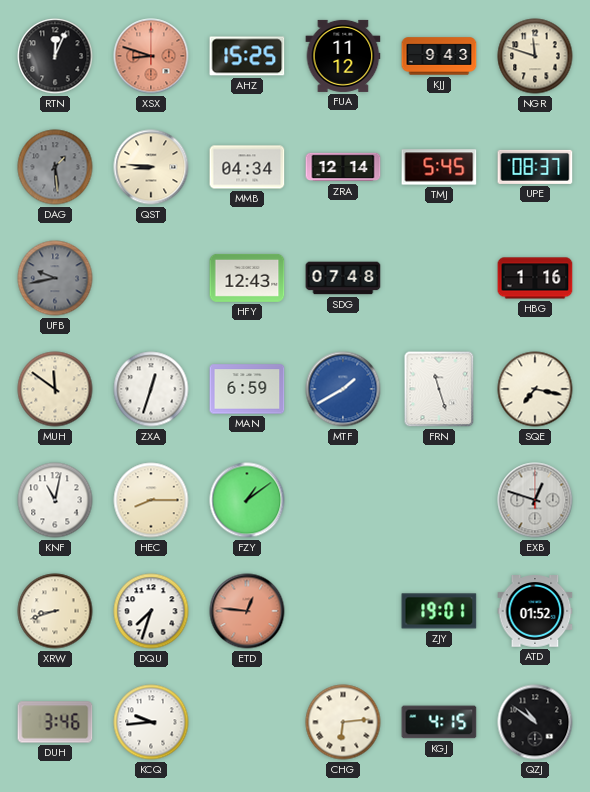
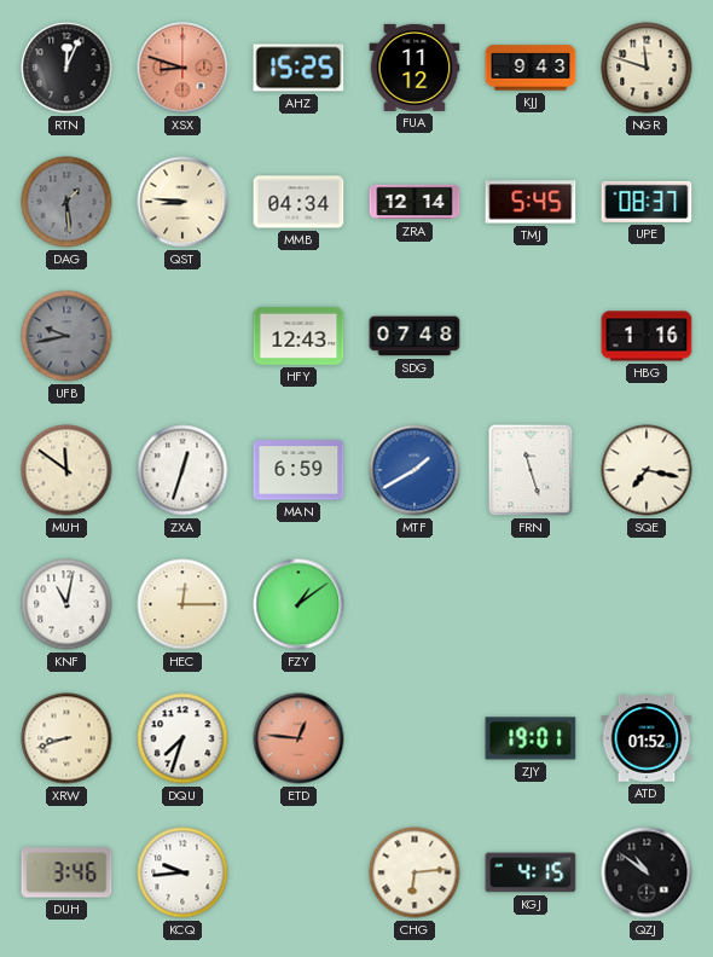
HEC: 8:15 -> 12:15 (182, 604)
EXB: 12:48 -> none (535, 500)
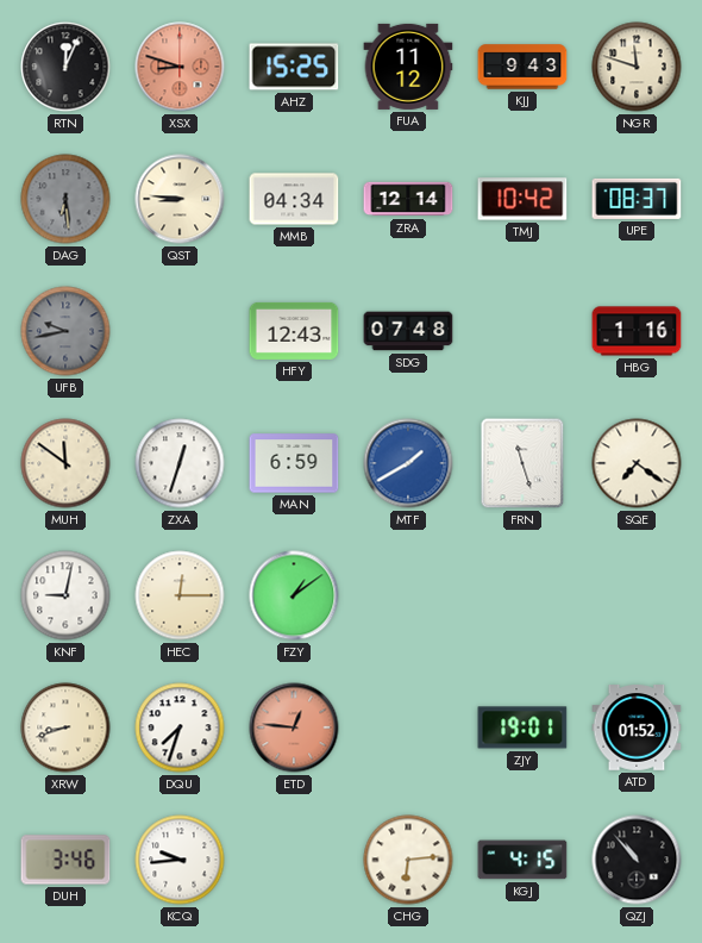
DAG: 1:29 -> 6:29 (65, 199)
TMJ: 5:45 -> 10:42 (522, 199)
SQE: 7:17 -> 7:21 (637, 463)
KNF: 11:02 -> 9:02 (65, 595)
QZJ: 10:51 -> 10:53 (637, 860)
